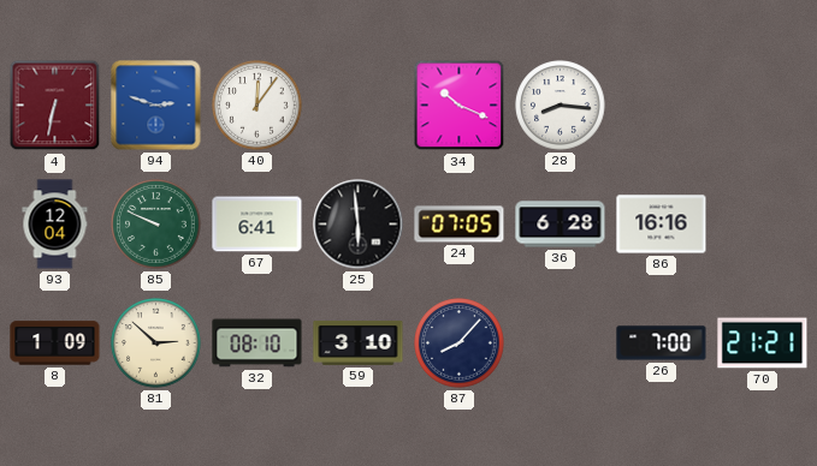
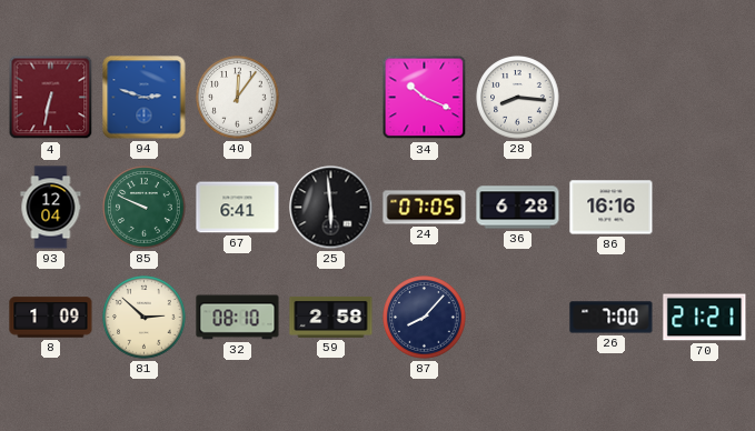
59: 3:10 -> 2:58 (331, 317)
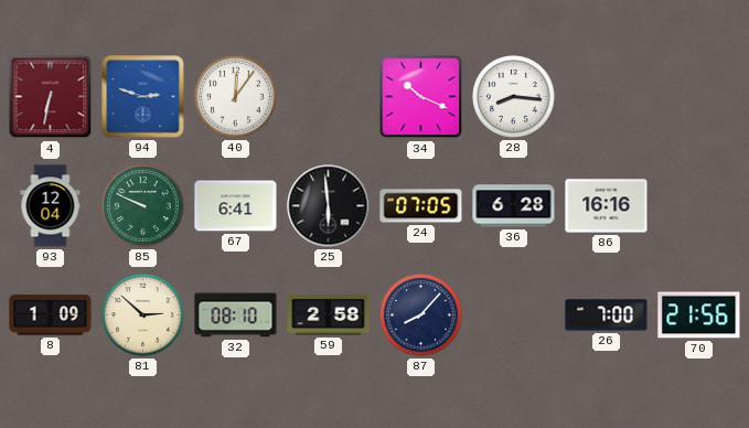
70: 21:21 -> 21:56 (699, 315)
